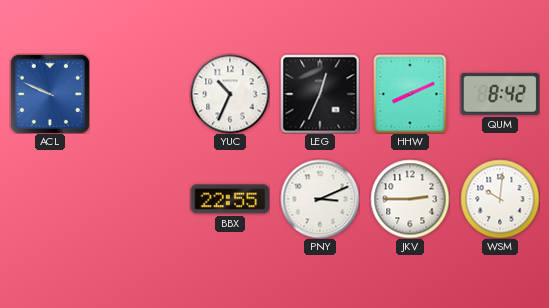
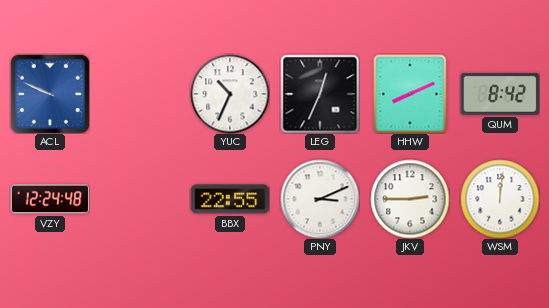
VZY: none -> 12:24 (50, 199)
WSM: 10:01 -> 12:01 (500, 199)
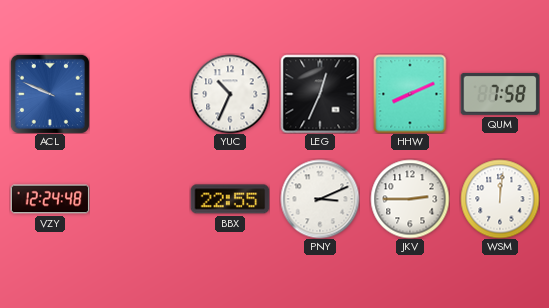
QUM: 8:42 -> 7:58 (500, 94)
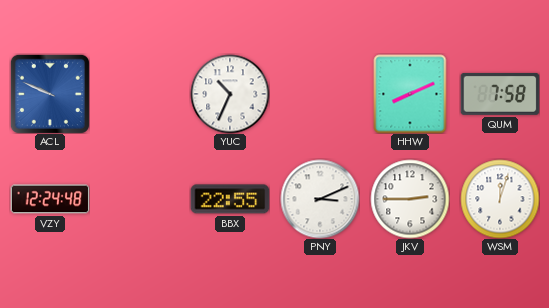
LEG: 12:34 -> none (320, 94)
WSM: 12:01 -> 12:03 (500, 199)
